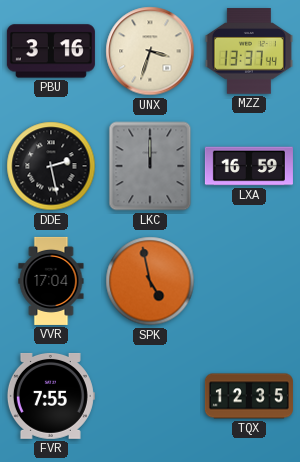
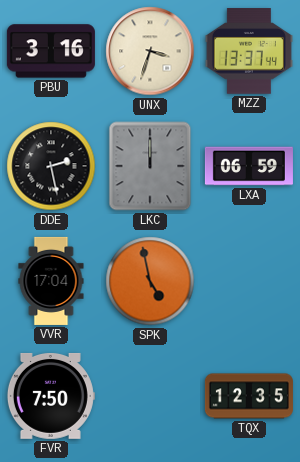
LXA: 16:59 -> 06:59 (249, 166)
FVR: 7:55 -> 7:50 (50, 396)
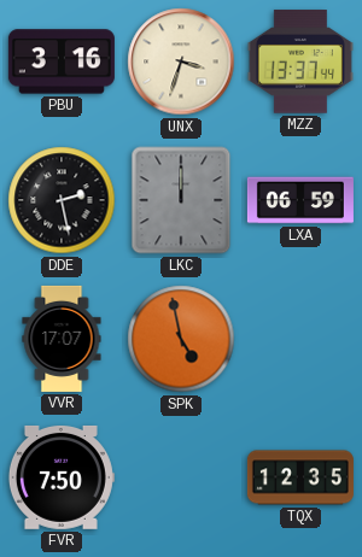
VVR: 17:04 -> 17:07 (62, 339)
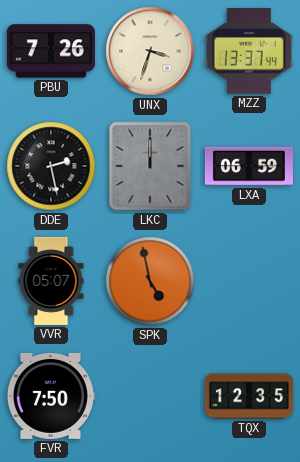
PBU: 3:16 -> 7:26 (51, 51)
VVR: 17:07 -> 05:07 (51, 281)
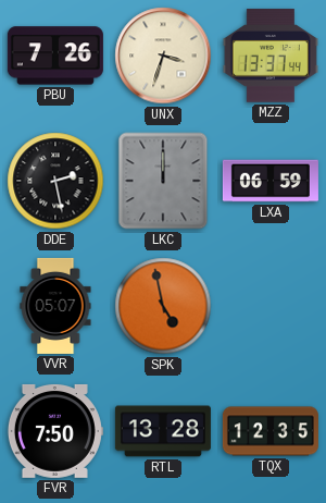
RTL: none -> 13:28 (163, 431)
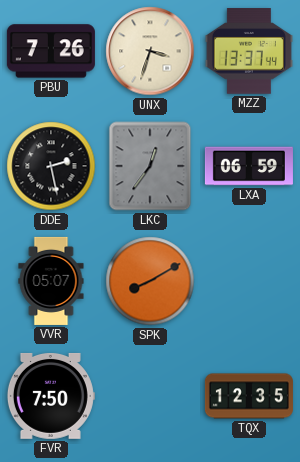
LKC: 12:00 -> 12:36 (150, 166)
SPK: 4:58 -> 8:10 (150, 281)
RTL: 13:28 -> none (163, 431)
